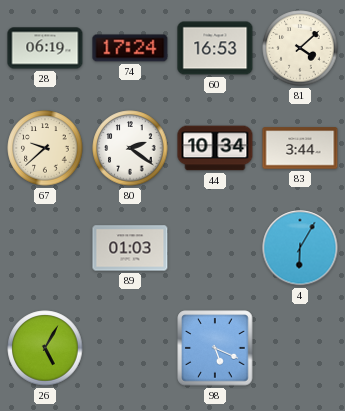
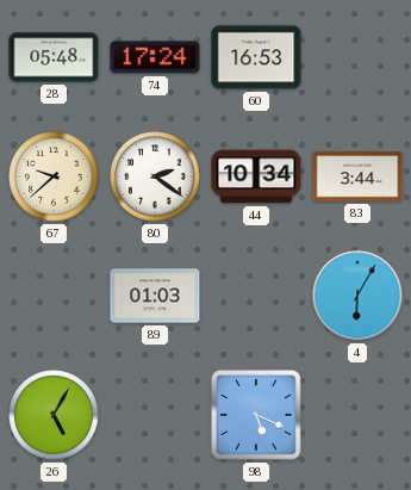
28: 06:19 -> 05:48 (54, 57)
81: 4:08 -> none (300, 48)
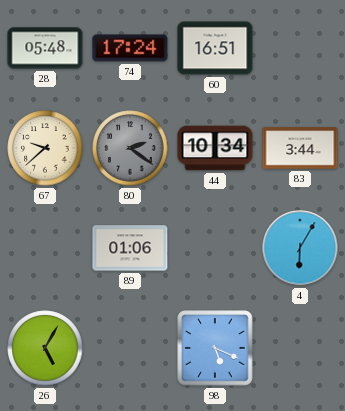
60: 16:53 -> 16:51 (215, 48)
80 dial: white -> grey (130, 148)
89: 01:03 -> 01:06 (130, 248)
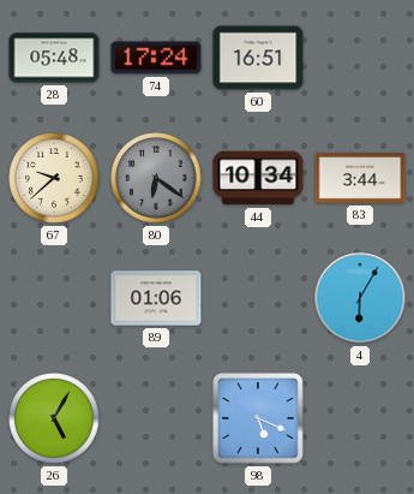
80: 2:21 -> 6:21 (156, 178)
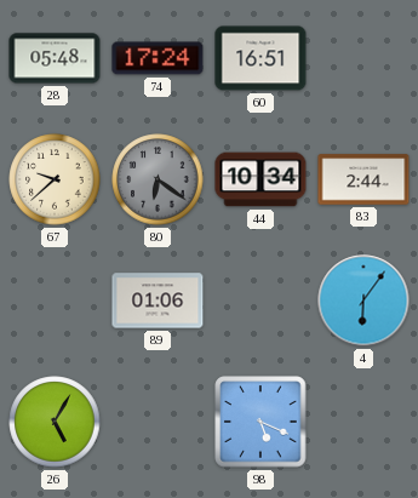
83: 3:44 -> 2:44 (363, 179)
4: 6:05 -> 6:06 (363, 300)
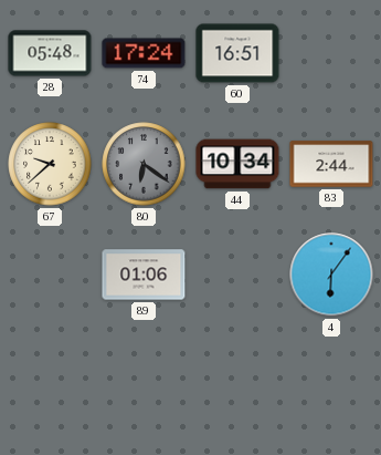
26: 5:05 -> none (55, 422)
98: 5:19 -> none (260, 422)
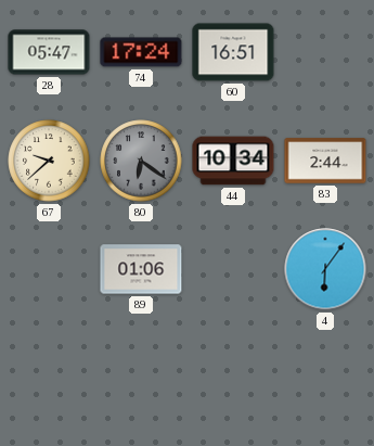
28: 05:48 -> 05:47 (49, 52)
